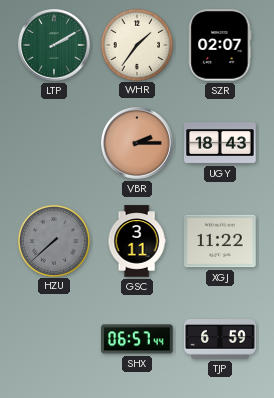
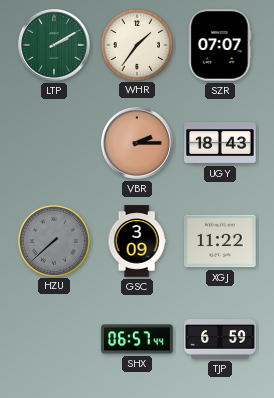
SZR: 02:07 -> 07:07 (220, 45)
GSC: 3:11 -> 3:09 (137, 241)
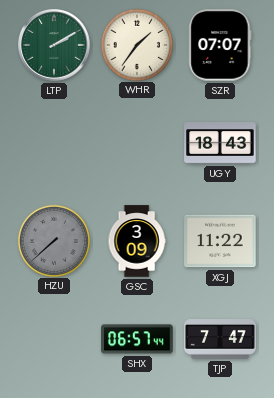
VBR: 2:15 -> none (137, 143)
TJP: 6:59 -> 7:47 (220, 340)
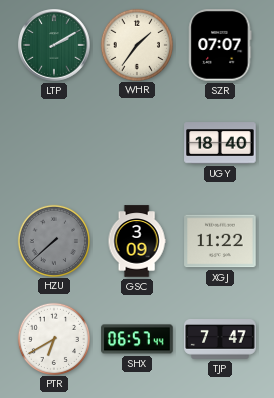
UGY: 18:43 -> 18:40 (220, 143)
PTR: none -> 6:40 (53, 338)
